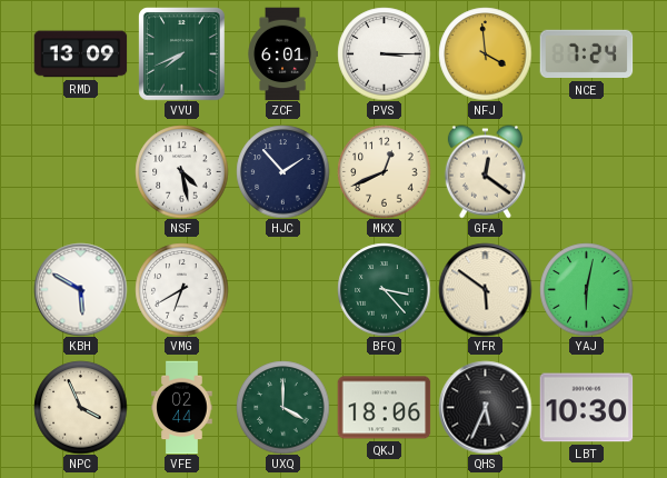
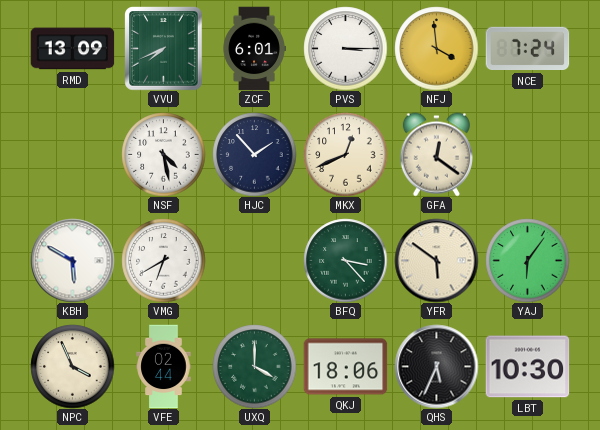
YAJ: 6:02 -> 6:06 (527, 260)
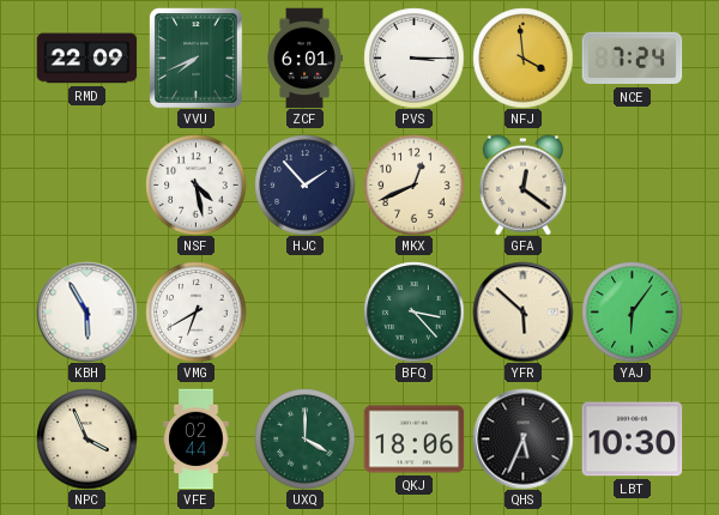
RMD: 13:09 -> 22:09 (86, 59)
KBH: 5:50 -> 5:55 (86, 311)
YFR: 5:51 -> 5:52 (522, 311)
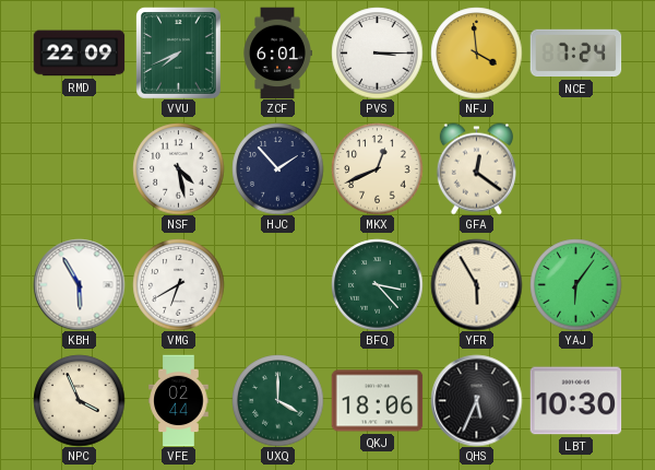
YFR: 5:52 -> 5:55 (476, 284)
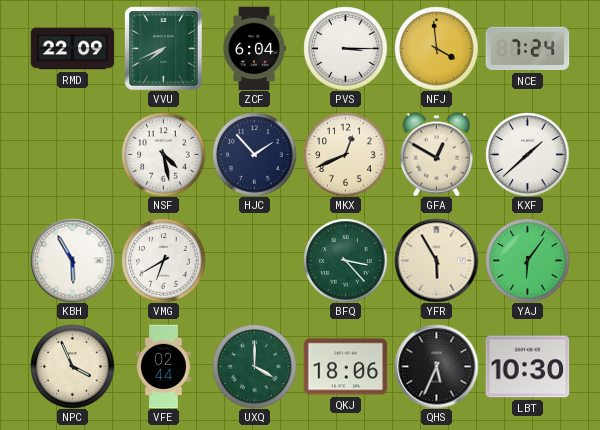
ZCF: 6:01 -> 6:04 (254, 49)
GFA: 12:21 -> 12:50 (436, 154)
KXF: none -> 1:38 (527, 154)
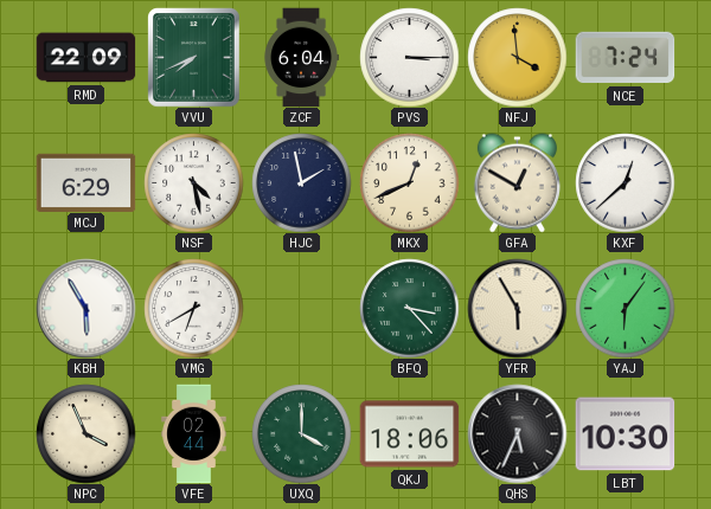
MCJ: none -> 6:29 (85, 182)
HJC: 1:53 -> 1:58 (301, 182)
KXF: 1:38 -> 12:38 (624, 182)
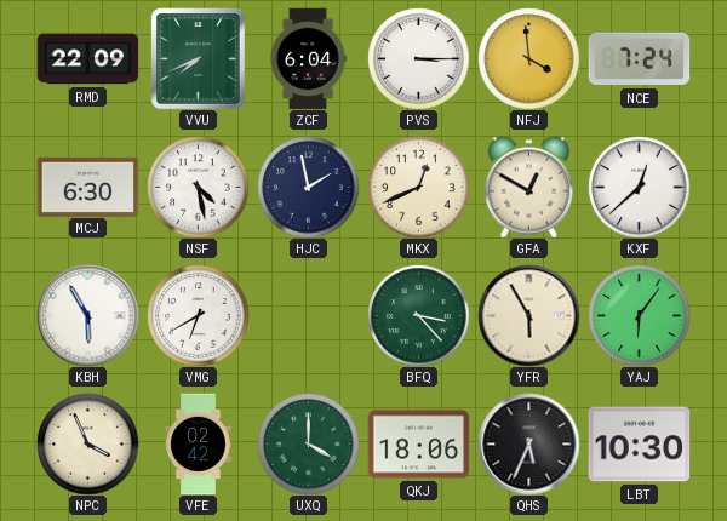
MCJ: 6:29 -> 6:30 (87, 187)
VFE: 02:44 -> 02:42 (199, 443)
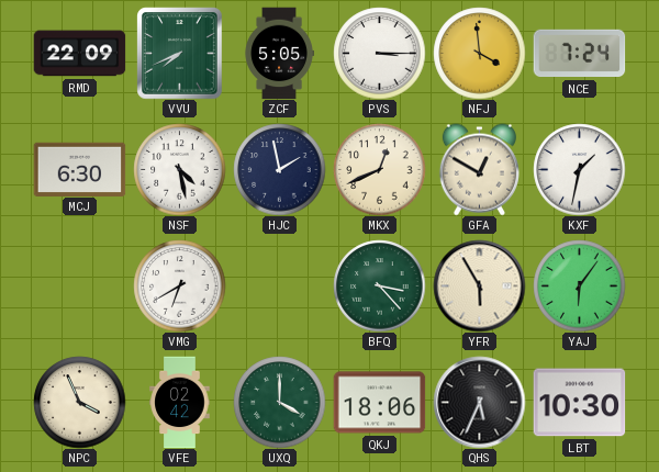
ZCF: 6:04 -> 5:05 (279, 54)
KXF: 12:38 -> 1:32 (579, 169)
KBH: 5:55 -> none (87, 315)
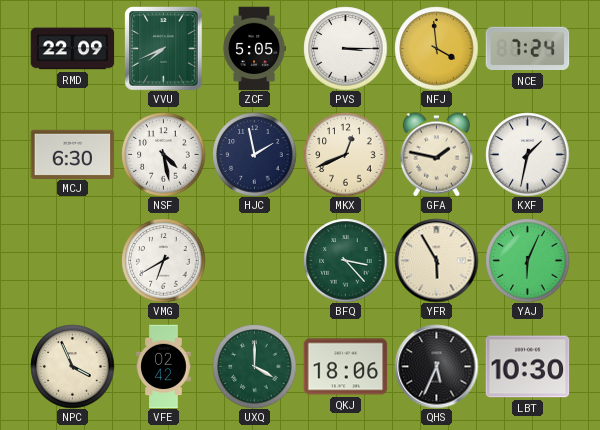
GFA: 12:50 -> 1:47 (436, 154)
YAJ: 6:06 -> 6:04 (527, 260)
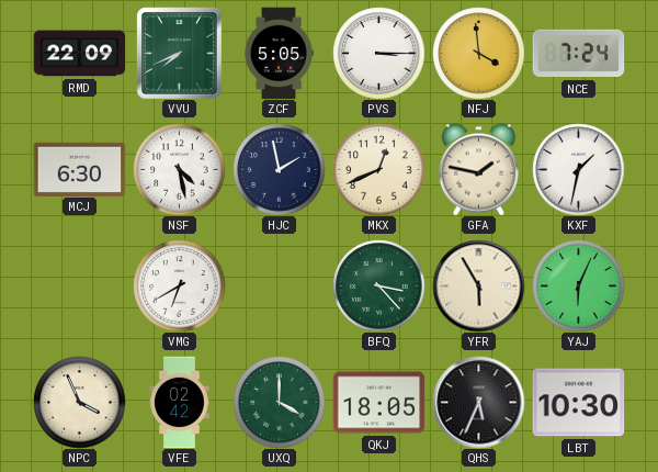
QKJ: 18:06 -> 18:05 (378, 403)
